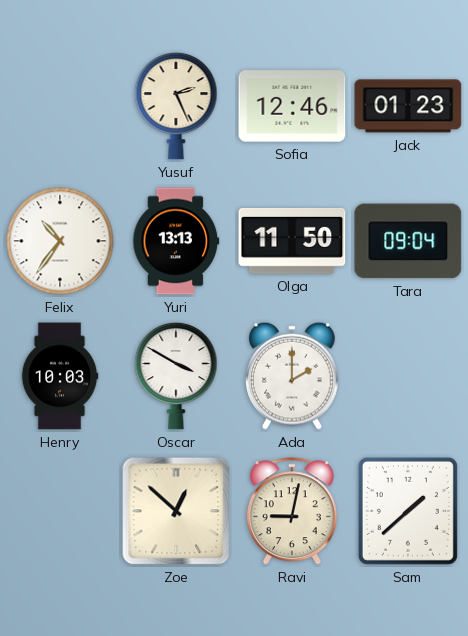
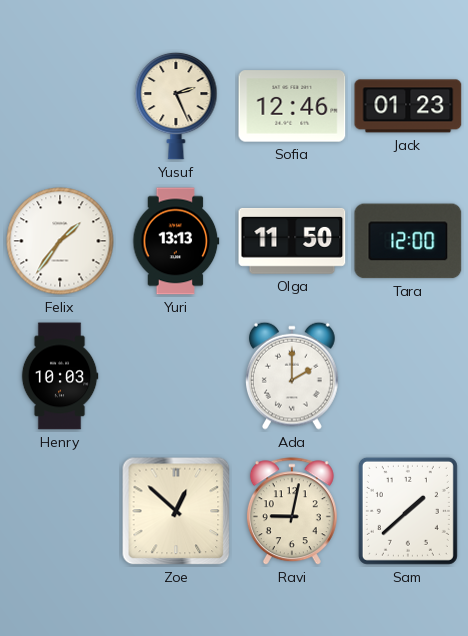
Felix: 10:36 -> 1:36 (60, 241)
Tara: 09:04 -> 12:00 (408, 241)
Oscar: 3:50 -> none (176, 376)
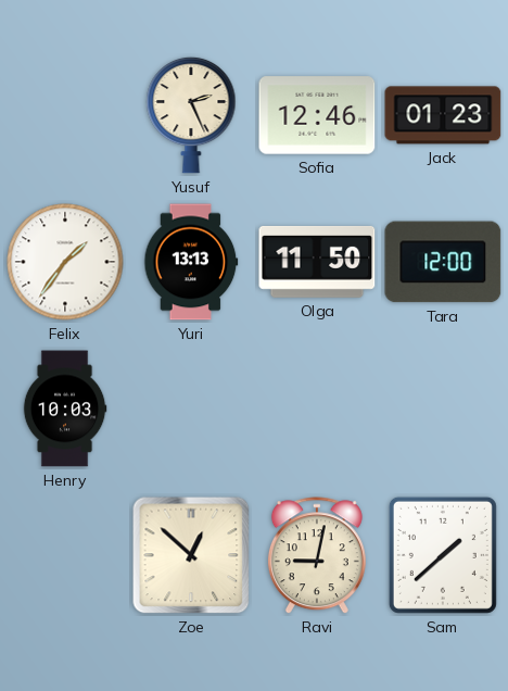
Ada: 2:00 -> none (292, 376)
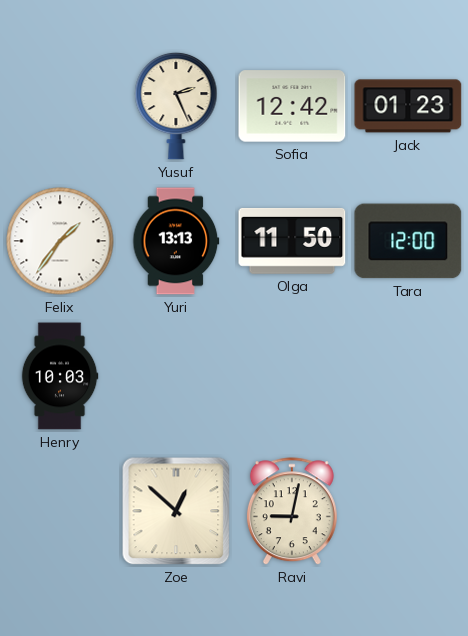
Sofia: 12:46 -> 12:42 (292, 106)
Sam: 1:38 -> none (443, 555)
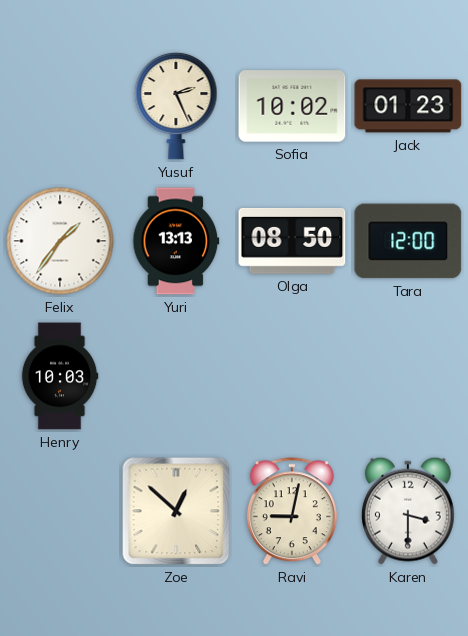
Sofia: 12:42 -> 10:02 (292, 106)
Olga: 11:50 -> 08:50 (292, 241)
Karen: none -> 3:30 (408, 511)
